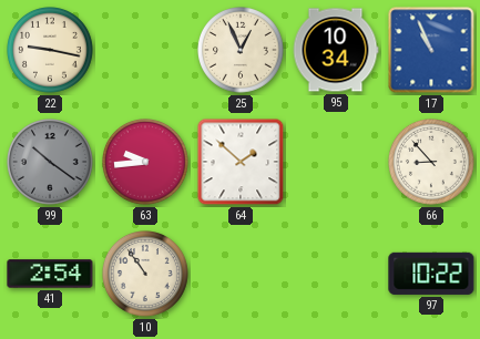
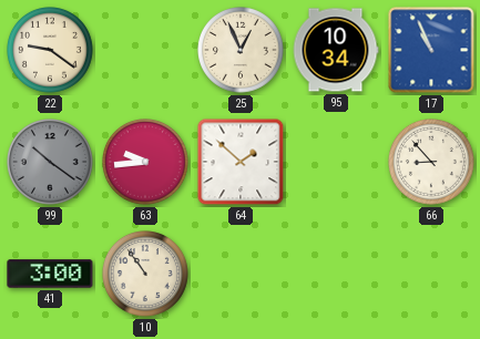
22: 9:17 -> 9:21 (51, 51)
41: 2:54 -> 3:00 (50, 274)
97: 10:22 -> none (431, 274)
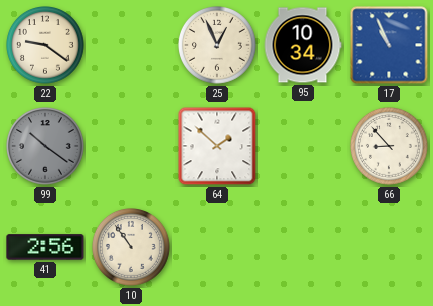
63: 9:44 -> none (146, 163)
41: 3:00 -> 2:56 (45, 247)
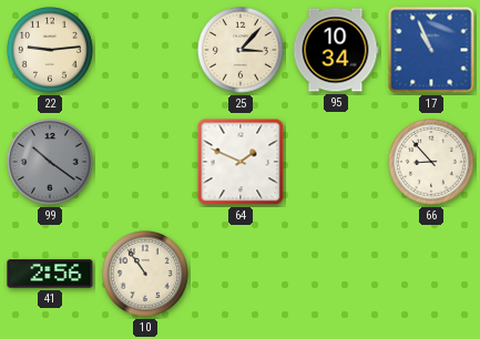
22: 9:21 -> 9:14 (51, 51)
25: 12:56 -> 3:07 (242, 51)
64: 1:52 -> 1:49 (241, 162)
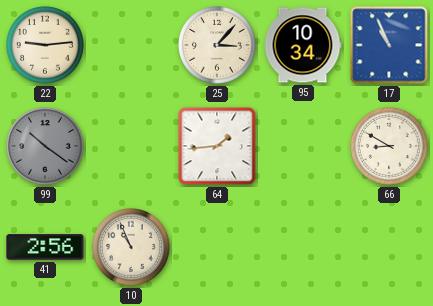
64: 1:49 -> 1:44 (217, 146)
66: 8:53 -> 8:50 (390, 147)
10: 10:54 -> 10:56 (132, 248)
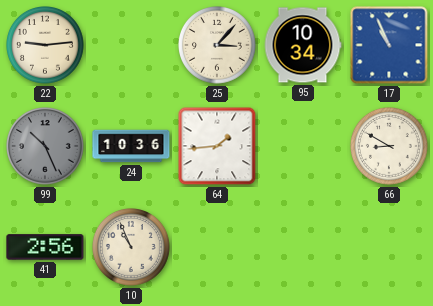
99: 10:21 -> 10:26 (46, 147)
24: none -> 10:36 (131, 146)
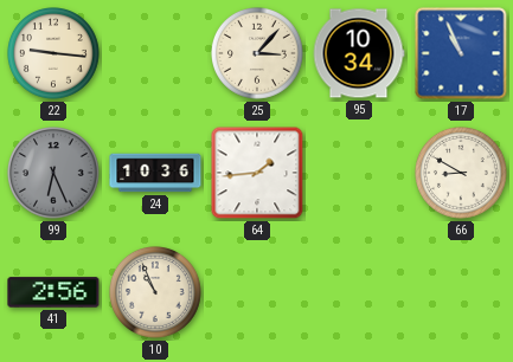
22: 9:14 -> 9:16 (54, 54)
99: 10:26 -> 6:26 (54, 174)
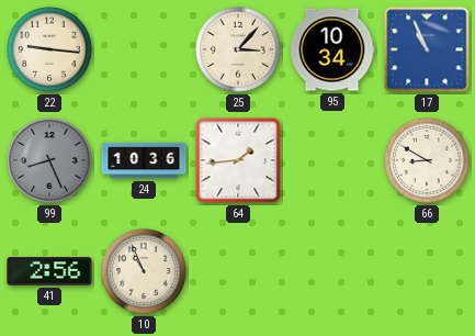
99: 6:26 -> 8:26 (50, 161)
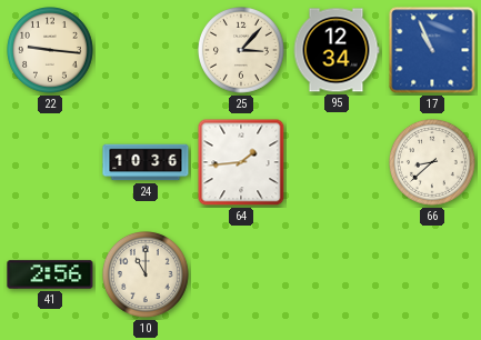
95: 10:34 -> 12:34 (337, 50)
99: 8:26 -> none (50, 161)
66: 8:50 -> 8:38 (433, 163)
10: 10:56 -> 11:00 (147, 276)
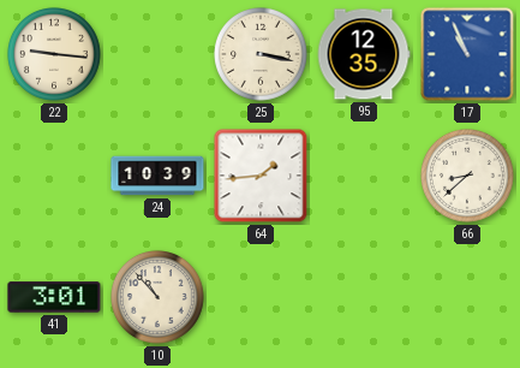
25: 3:07 -> 3:17 (262, 55)
95: 12:34 -> 12:35 (364, 54)
24: 10:36 -> 10:39 (157, 176)
41: 2:56 -> 3:01 (54, 297)
10: 11:00 -> 10:53 (159, 298)
